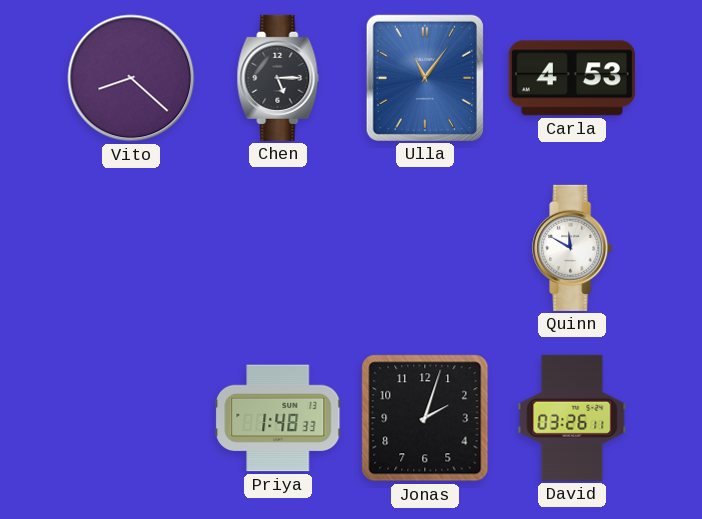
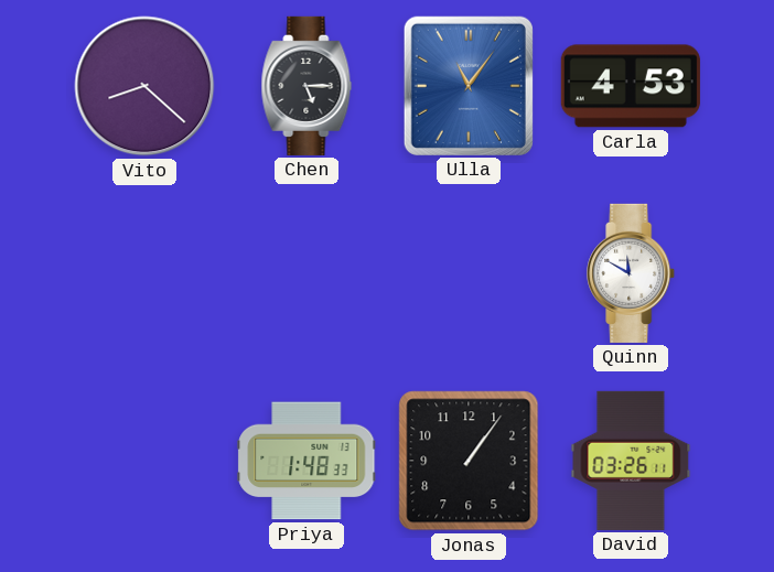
Jonas: 2:03 -> 1:06 (469, 461)
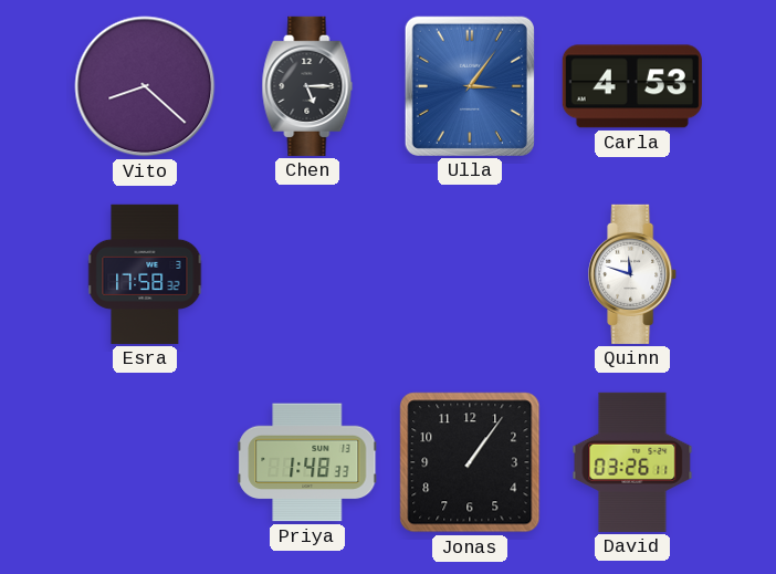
Ulla: 11:06 -> 3:06 (470, 86)
Esra: none -> 17:58 (145, 274)
Quinn: 11:50 -> 11:48 (633, 274)
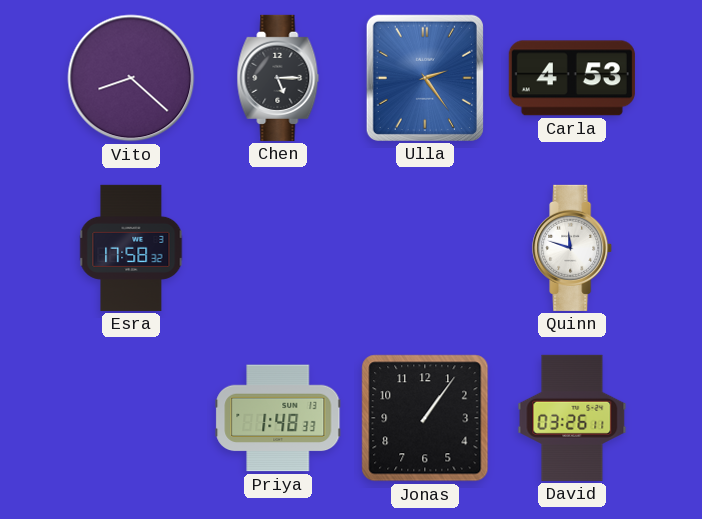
Ulla: 3:06 -> 2:24 (425, 78)
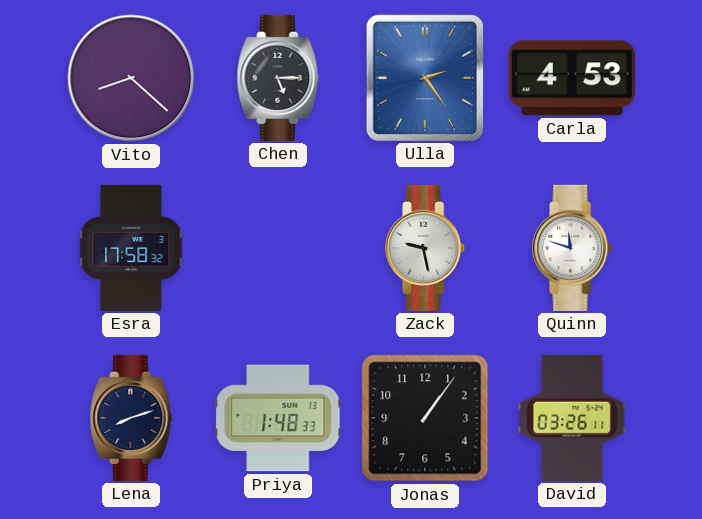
Zack: none -> 9:28 (426, 248)
Lena: none -> 8:12 (131, 418)
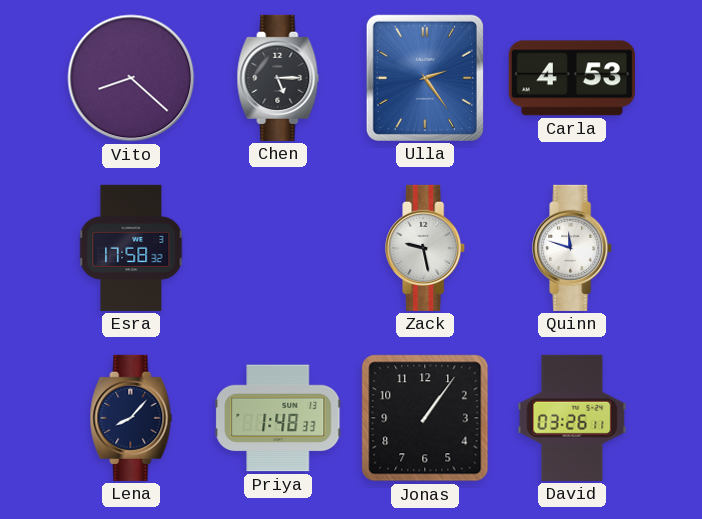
Lena: 8:12 -> 8:07 (131, 418)
